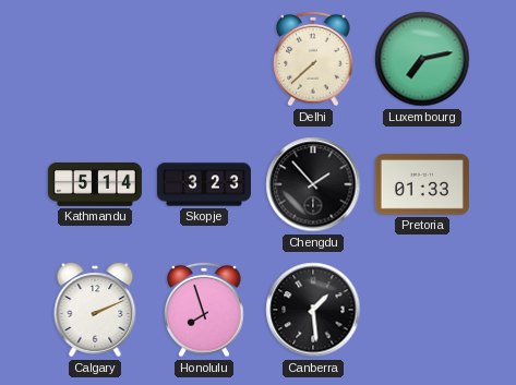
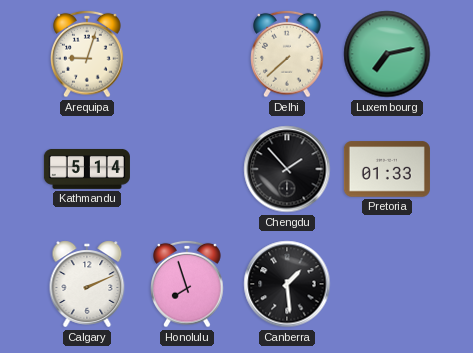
Arequipa: none -> 9:03 (87, 54)
Skopje: 3:23 -> none (204, 184)
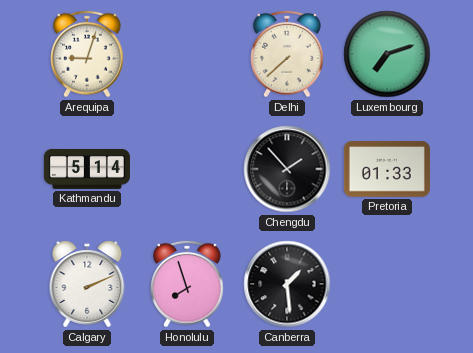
Luxembourg: 7:13 -> 7:12 (387, 54)
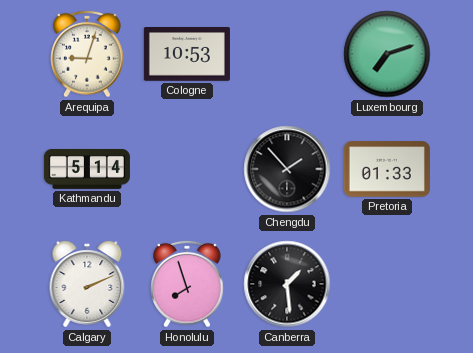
Cologne: none -> 10:53 (187, 55)
Delhi: 7:38 -> none (287, 54)
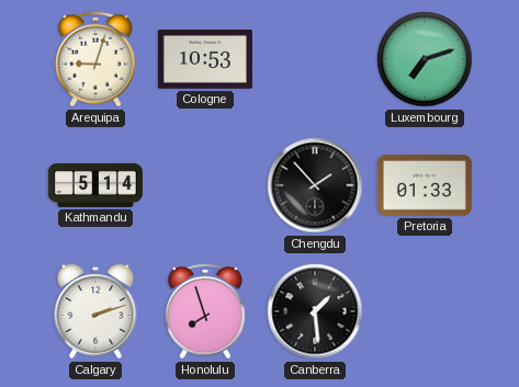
Calgary: 2:11 -> 2:12 (95, 311)
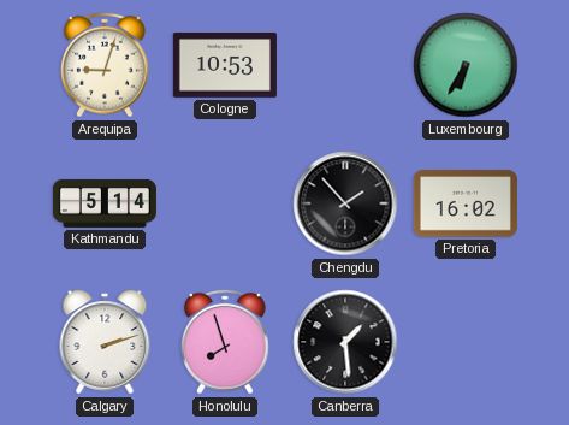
Luxembourg: 7:12 -> 6:35 (466, 65)
Pretoria: 01:33 -> 16:02 (466, 203)
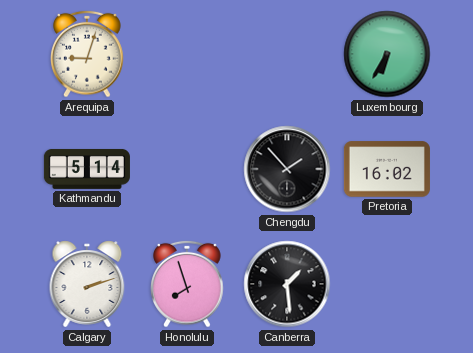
Cologne: 10:53 -> none (225, 66)
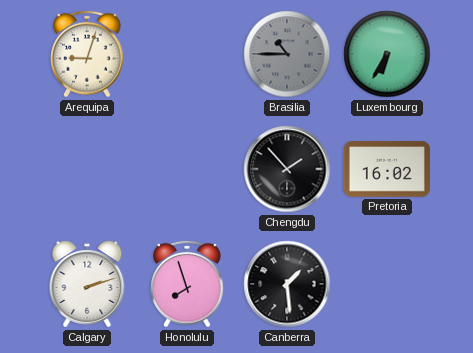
Brasilia: none -> 10:45 (287, 54)
Kathmandu: 5:14 -> none (87, 169)
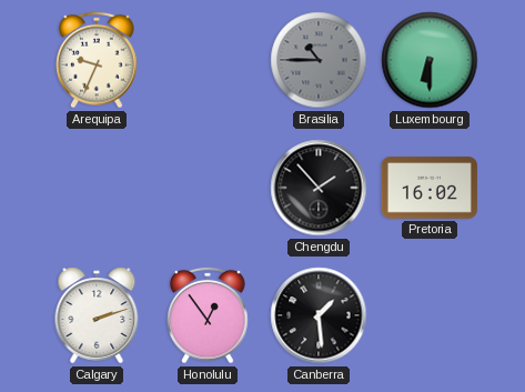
Arequipa: 9:03 -> 9:34 (97, 60)
Luxembourg: 6:35 -> 6:30 (430, 60)
Honolulu: 7:57 -> 12:54 (208, 315)
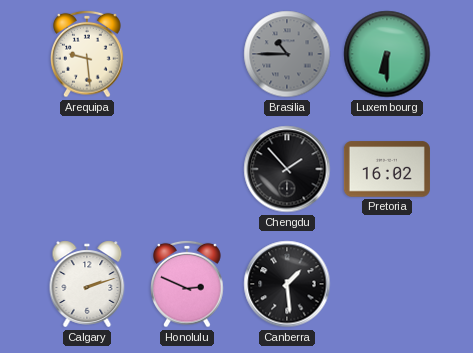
Arequipa: 9:34 -> 9:29 (87, 54)
Honolulu: 12:54 -> 2:49 (187, 284)
